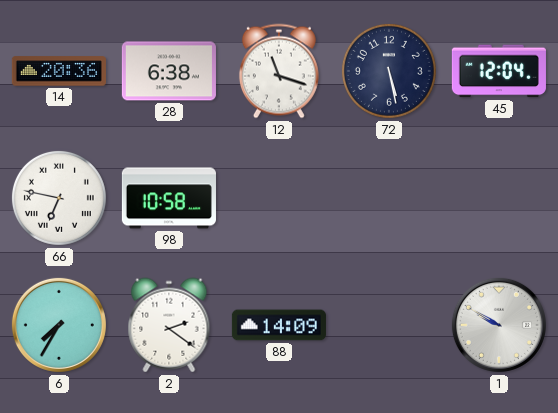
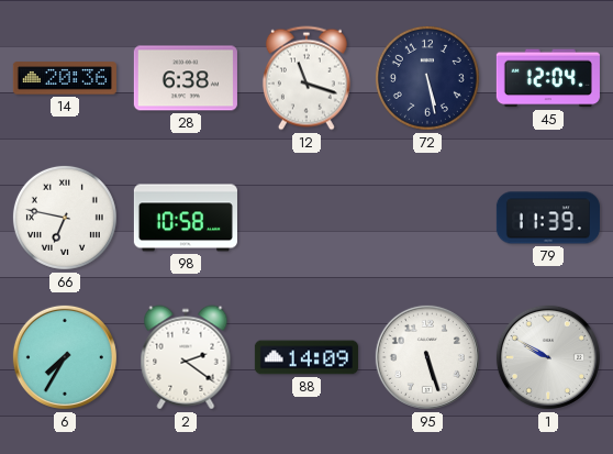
79: none -> 11:39 (548, 218)
95: none -> 5:27 (427, 357)
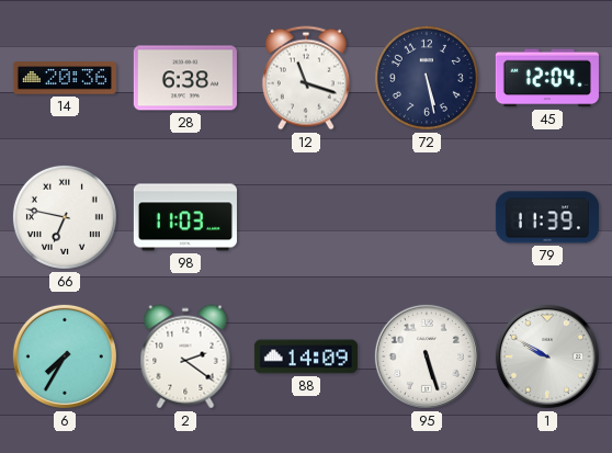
98: 10:58 -> 11:03 (185, 217)
